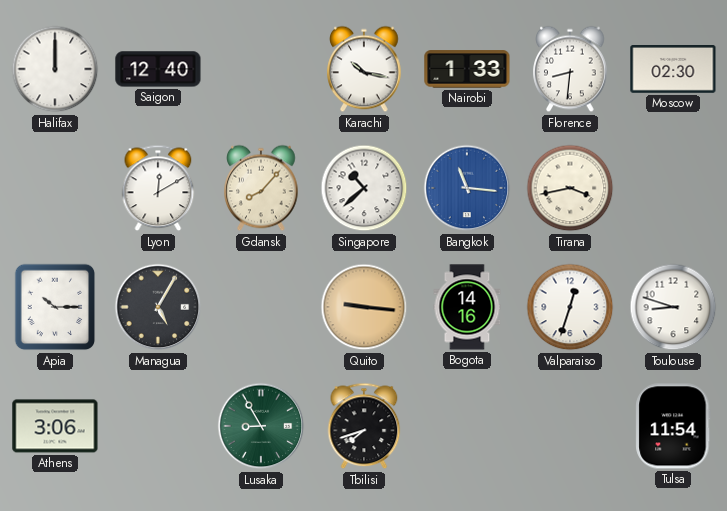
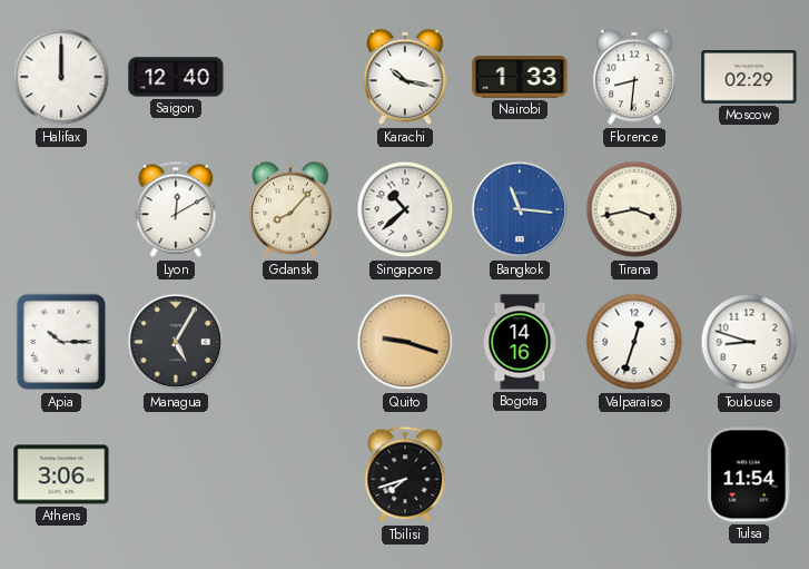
Moscow: 02:30 -> 02:29 (749, 78)
Quito: 9:16 -> 9:18 (405, 342)
Lusaka: 8:55 -> none (261, 426)
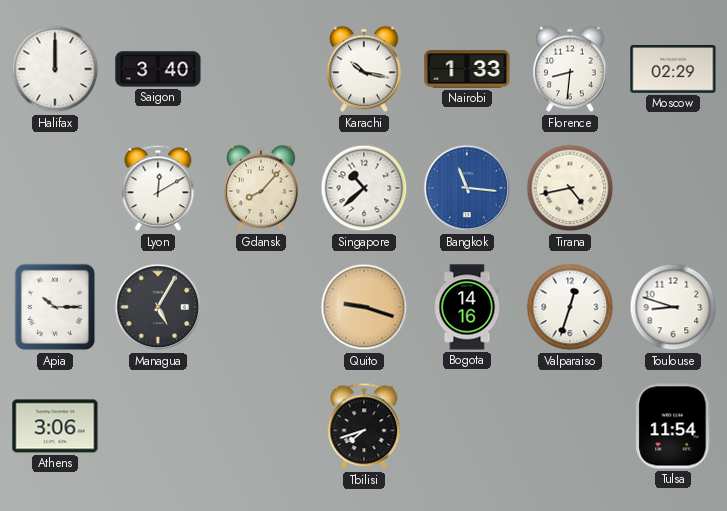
Saigon: 12:40 -> 3:40 (158, 69)
Tirana: 3:43 -> 4:43 (570, 188)
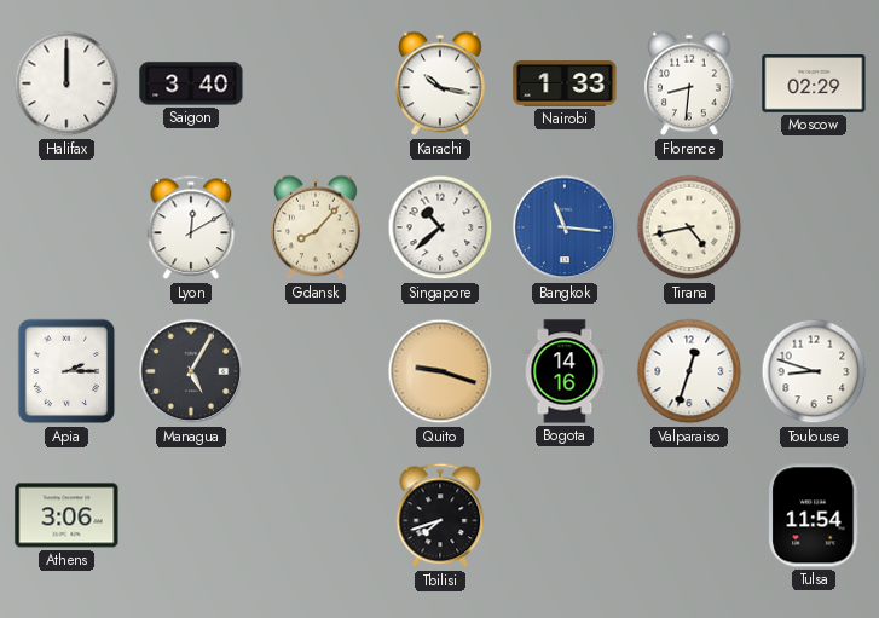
Apia: 10:15 -> 2:15 (66, 371)
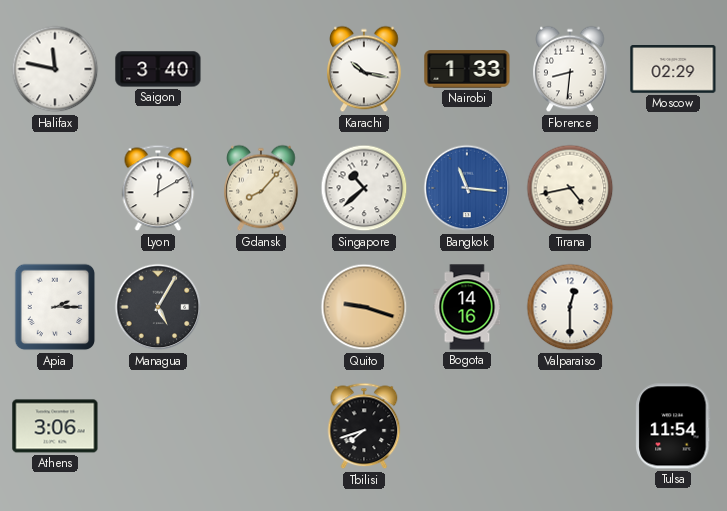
Halifax: 12:00 -> 11:47 (55, 69)
Valparaiso: 12:33 -> 12:30 (570, 307)
Toulouse: 8:48 -> none (814, 371)
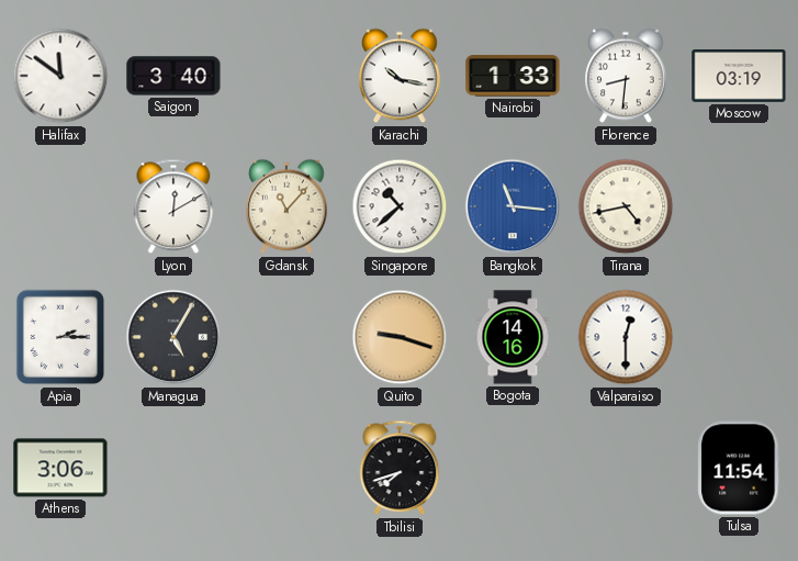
Halifax: 11:47 -> 11:51 (60, 76)
Moscow: 02:29 -> 03:19 (739, 77)
Gdansk: 8:07 -> 11:07 (286, 206)
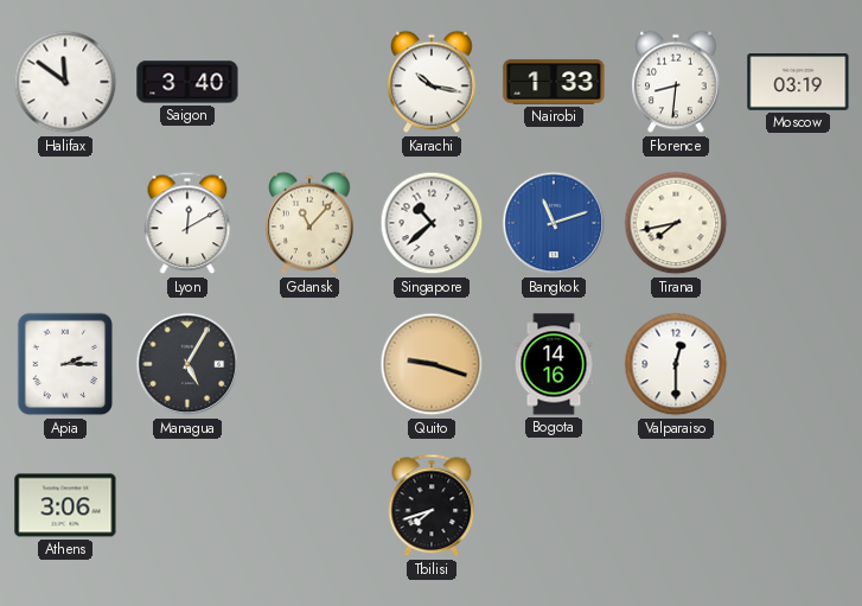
Bangkok: 11:16 -> 11:12 (554, 223)
Tirana: 4:43 -> 7:43 (676, 223)
Tulsa: 11:54 -> none (739, 468)
